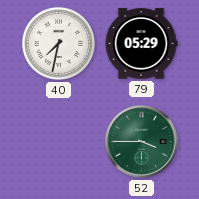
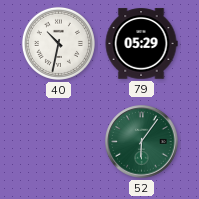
40: 7:32 -> 10:32 (58, 43)
52: 3:45 -> 6:06 (142, 142)
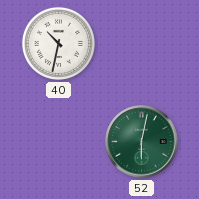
79: 05:29 -> none (141, 44)
52: 6:06 -> 6:02 (142, 142)
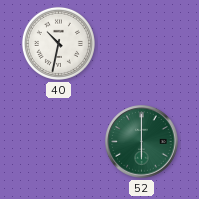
52: 6:02 -> 6:00 (142, 142)
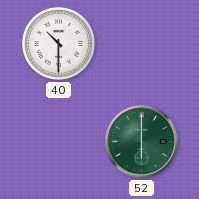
40: 10:32 -> 10:30 (58, 43)
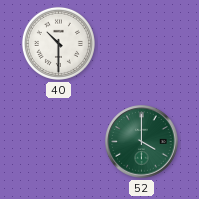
52: 6:00 -> 4:00 (142, 142)
